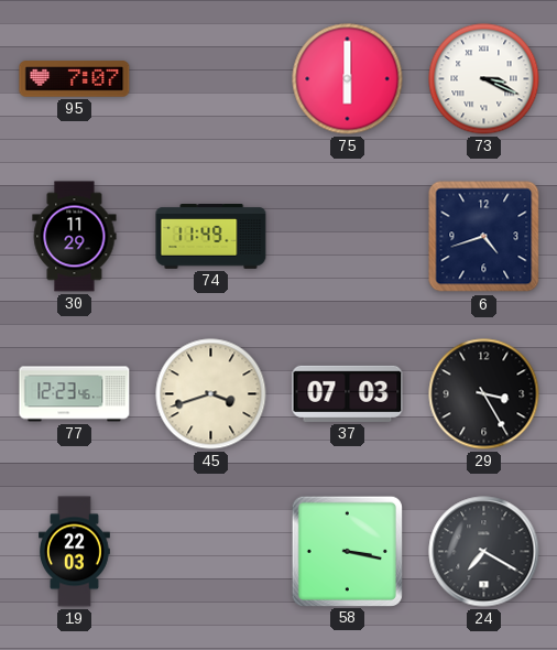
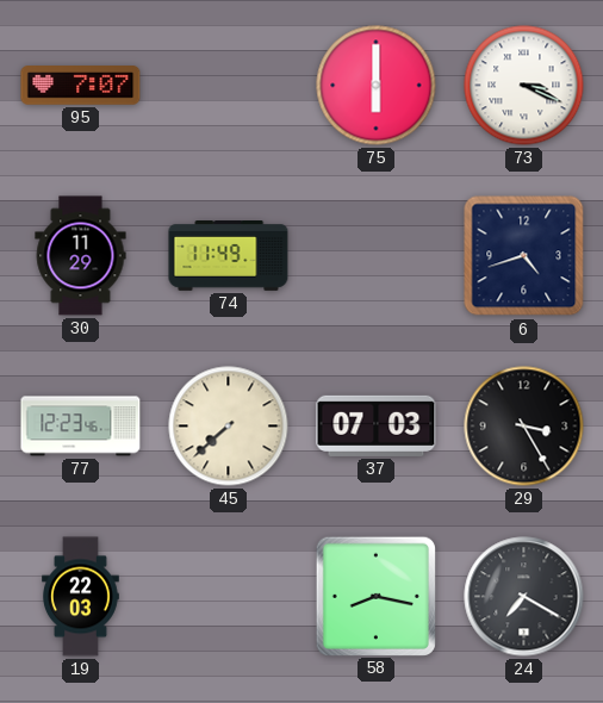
45: 3:42 -> 7:38 (229, 427)
58: 3:17 -> 8:17 (375, 596)
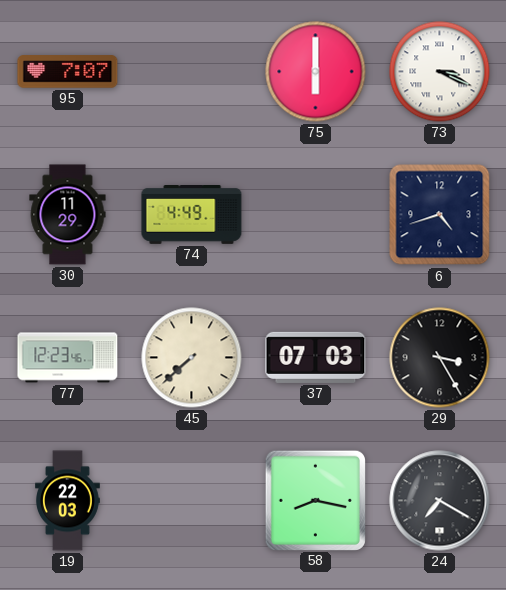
74: 11:49 -> 4:49 (192, 215)
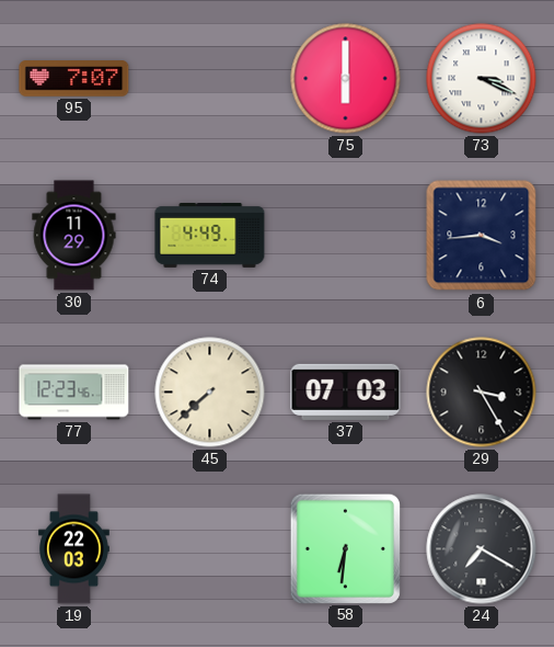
6: 4:42 -> 3:44 (482, 236)
58: 8:17 -> 6:31 (345, 548)
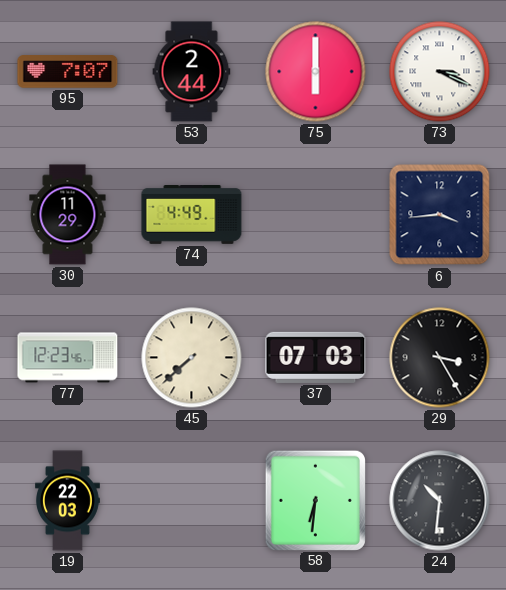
53: none -> 2:44 (192, 72)
24: 7:20 -> 10:31 (440, 501)
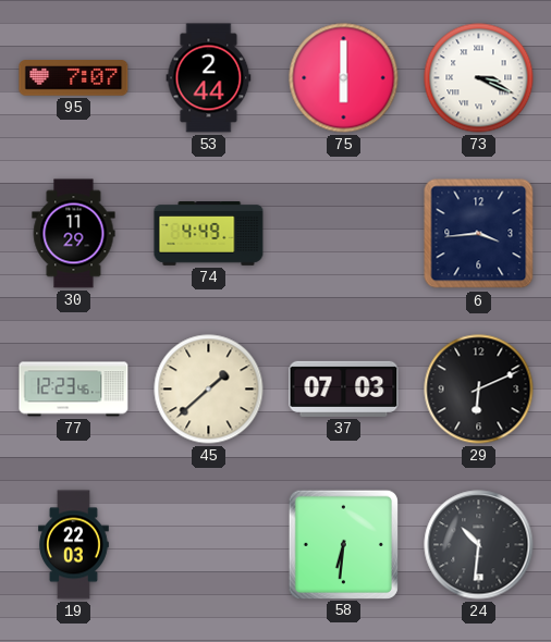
45: 7:38 -> 1:38 (209, 390)
29: 3:25 -> 6:11 (479, 390)
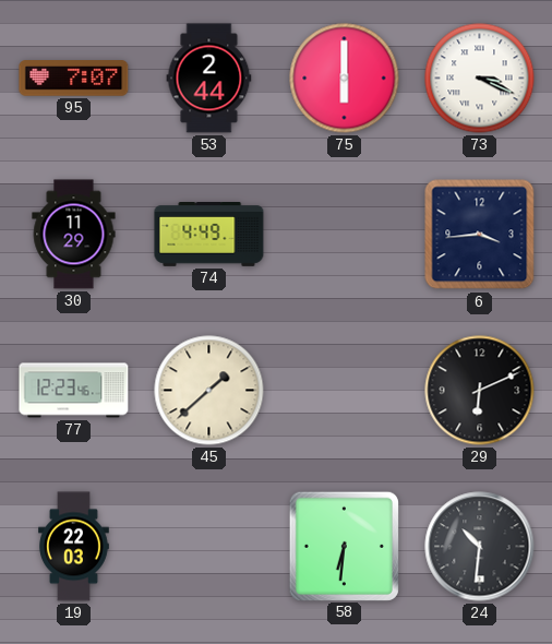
37: 07:03 -> none (344, 388)
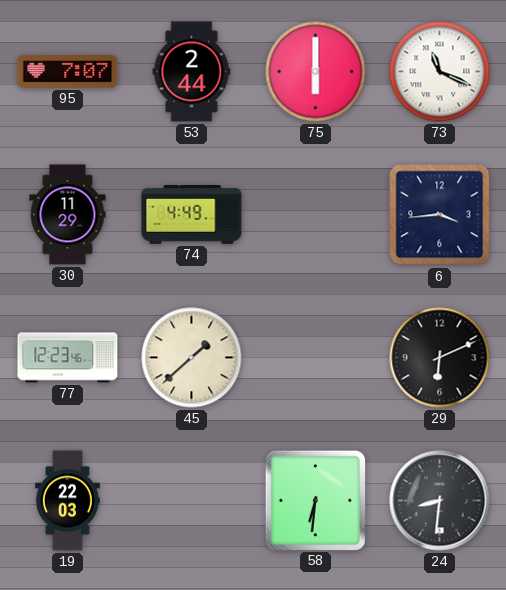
73: 3:19 -> 11:19 (440, 72)
24: 10:31 -> 8:31 (440, 501)
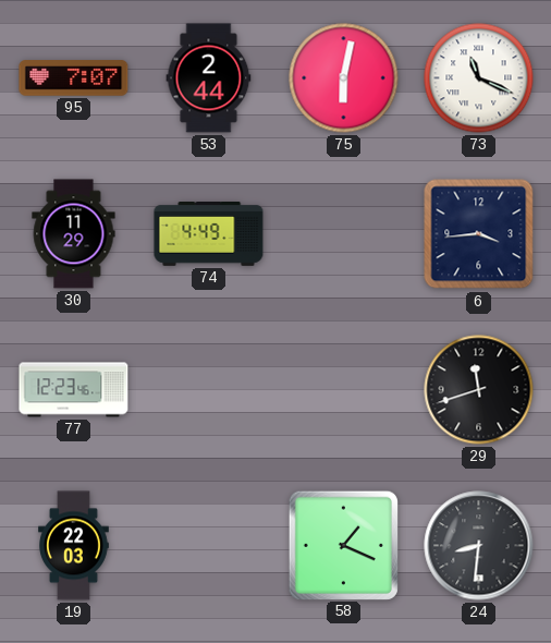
75: 6:00 -> 6:02 (344, 78)
45: 1:38 -> none (192, 358)
29: 6:11 -> 11:42 (479, 390)
58: 6:31 -> 1:19 (343, 545)
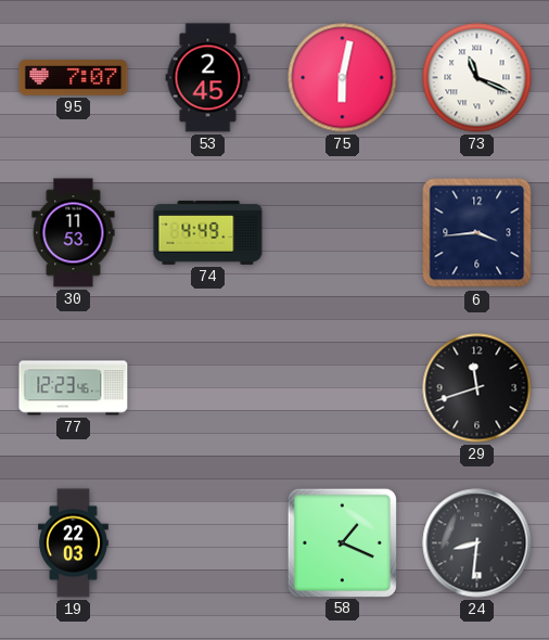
53: 2:44 -> 2:45 (208, 78)
30: 11:29 -> 11:53 (74, 233)
